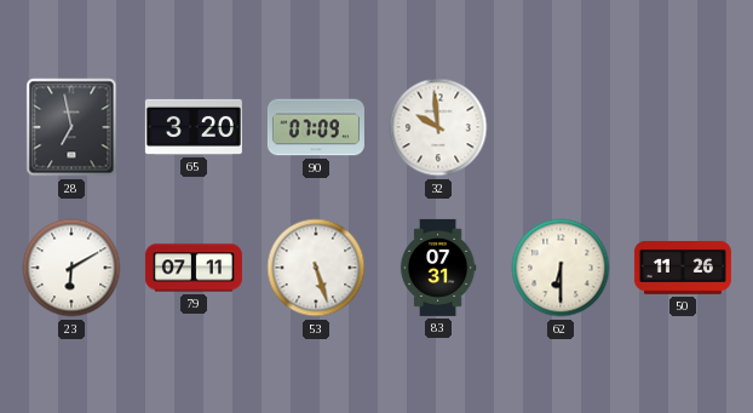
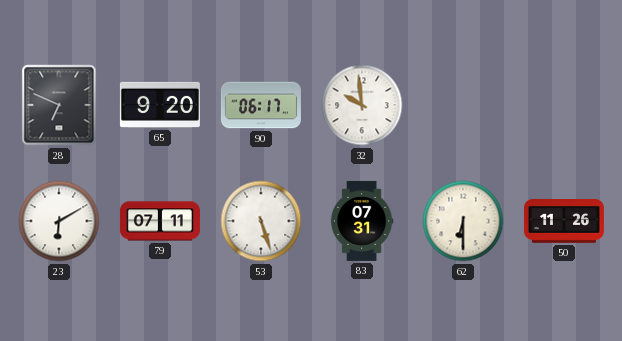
28: 6:58 -> 6:49 (59, 105)
65: 3:20 -> 9:20 (160, 105)
90: 07:09 -> 06:17 (261, 105)
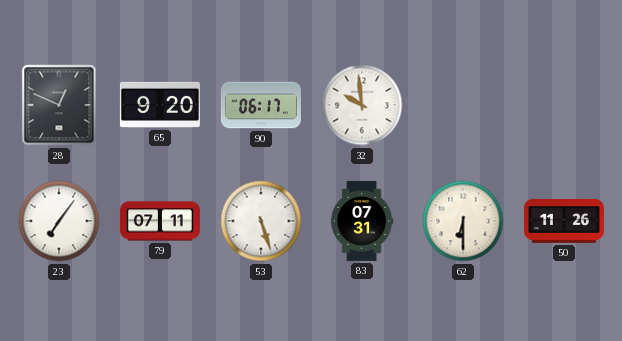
28: 6:49 -> 12:49 (59, 105)
23: 6:10 -> 7:06 (59, 221)
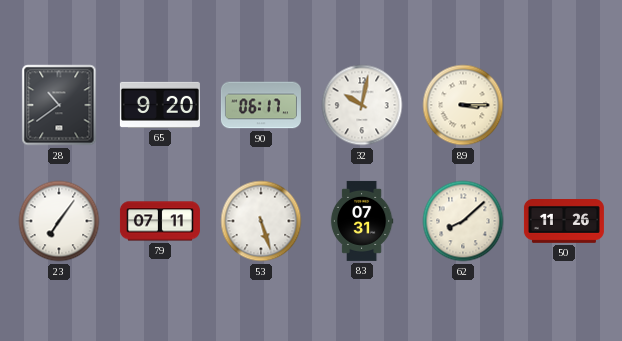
28: 12:49 -> 10:39 (59, 105)
32: 9:59 -> 10:02 (362, 105)
89: none -> 3:15 (463, 105)
62: 6:30 -> 8:08 (463, 221)
